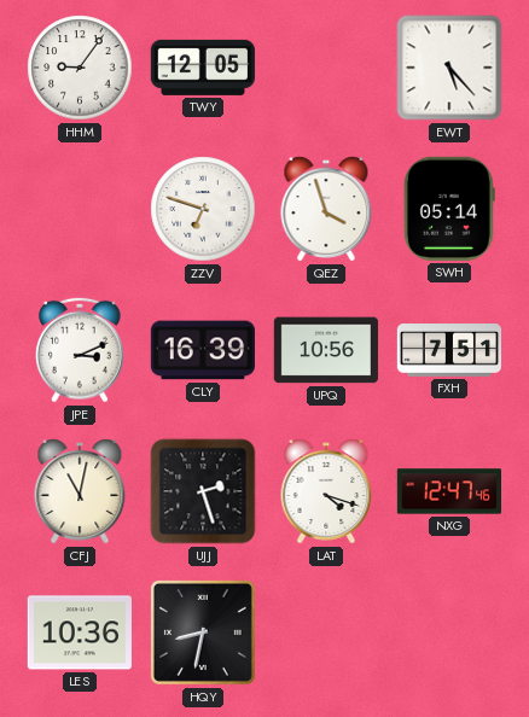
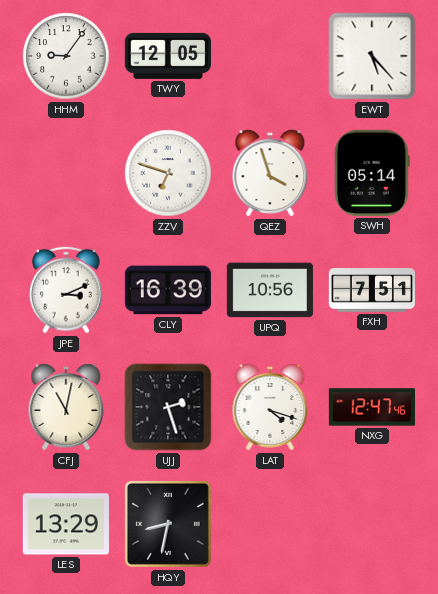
LES: 10:36 -> 13:29 (66, 524)
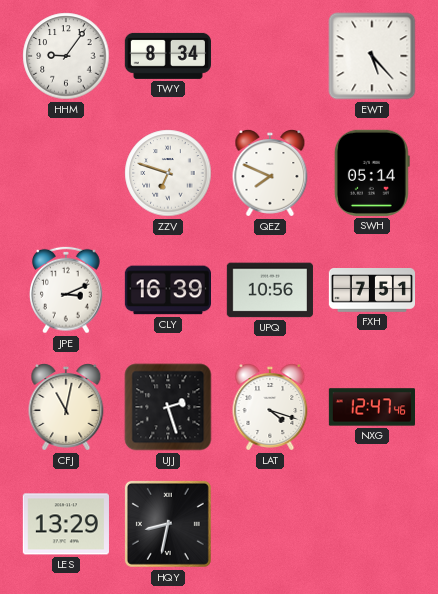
TWY: 12:05 -> 8:34 (168, 56)
QEZ: 3:57 -> 7:49 (270, 173)
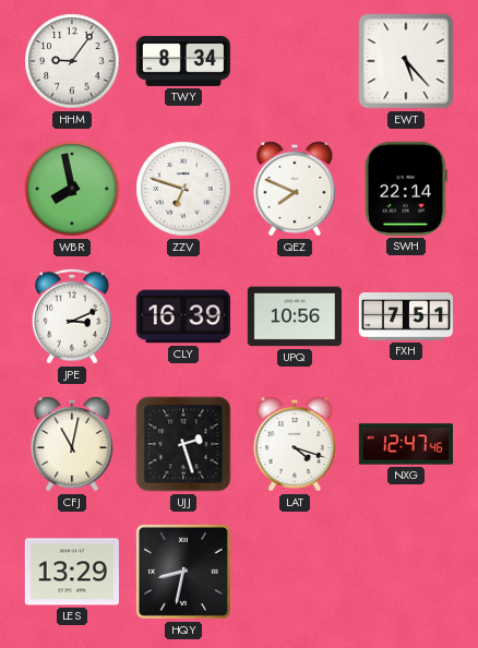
WBR: none -> 7:58 (72, 189)
SWH: 05:14 -> 22:14 (406, 189)
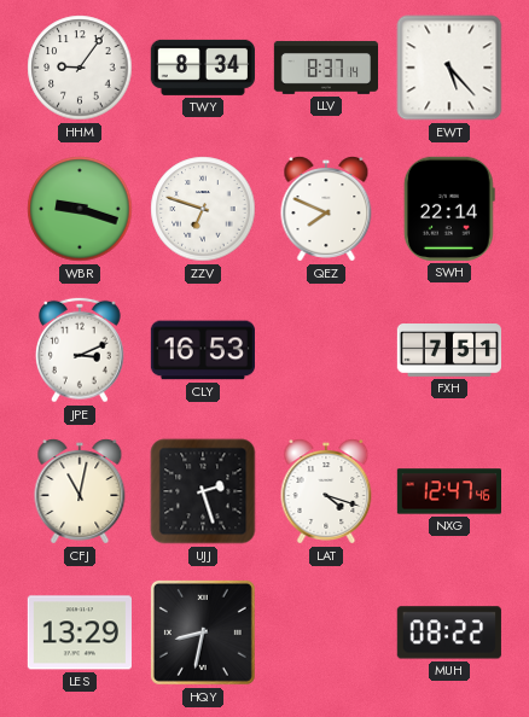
LLV: none -> 8:37 (325, 68)
WBR: 7:58 -> 9:18 (80, 209)
CLY: 16:39 -> 16:53 (202, 350)
UPQ: 10:56 -> none (295, 316)
MUH: none -> 08:22 (449, 633)
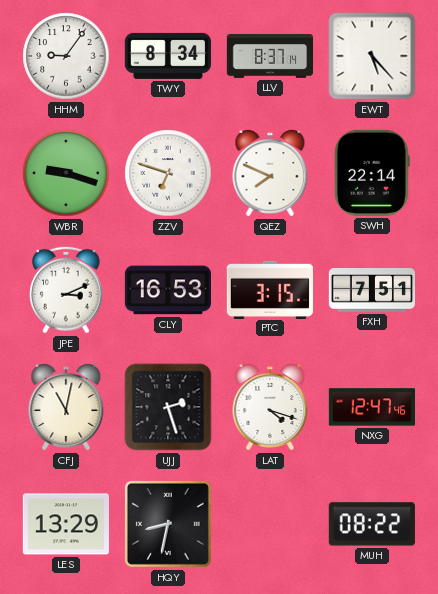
PTC: none -> 3:15 (270, 289)
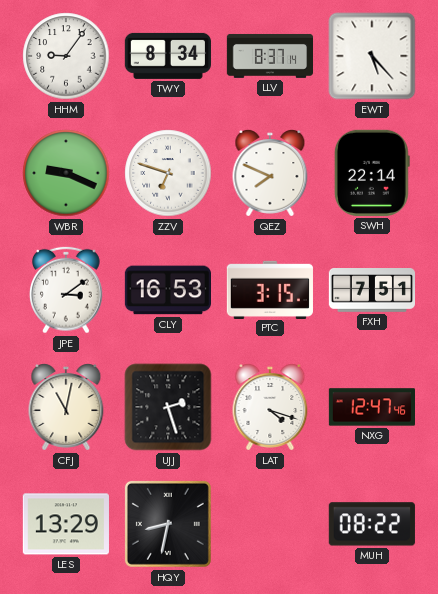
WBR: 9:18 -> 9:19 (66, 173)
JPE: 3:11 -> 3:09 (66, 290)
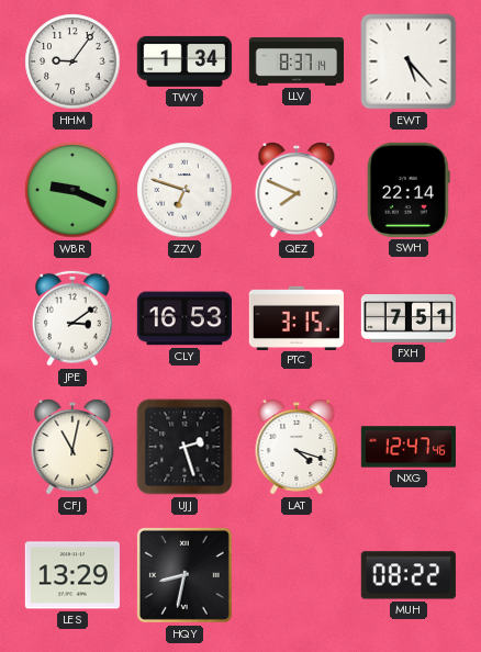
TWY: 8:34 -> 1:34 (184, 61)
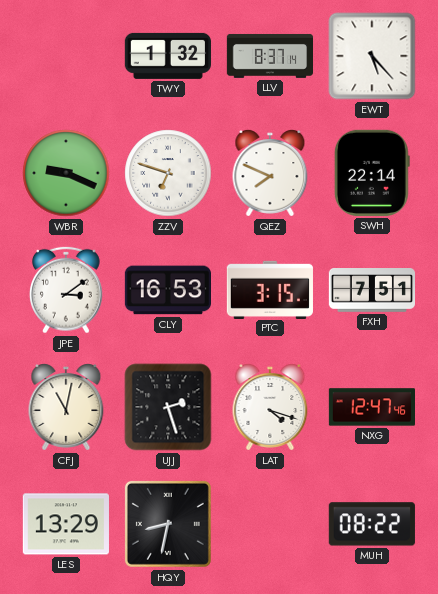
HHM: 9:06 -> none (72, 61)
TWY: 1:34 -> 1:32 (168, 56)
